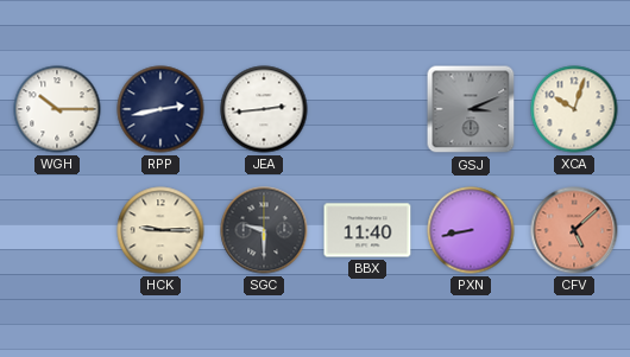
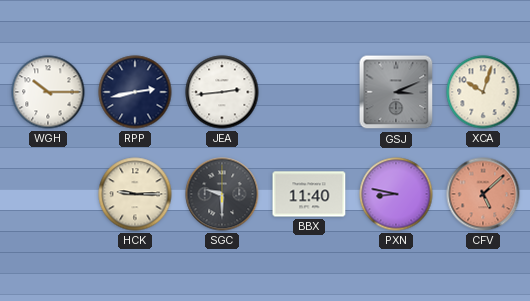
PXN: 8:43 -> 8:47 (396, 194)
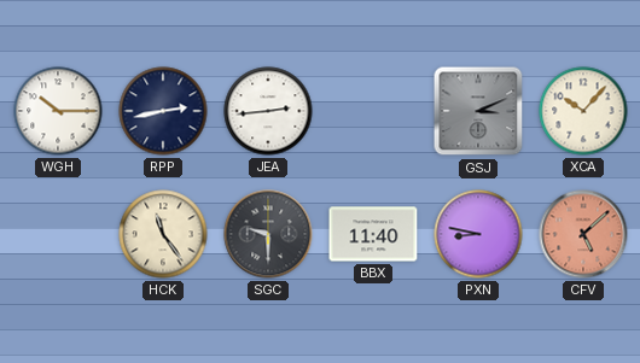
XCA: 10:03 -> 10:07 (583, 111)
HCK: 9:15 -> 11:24 (163, 234)
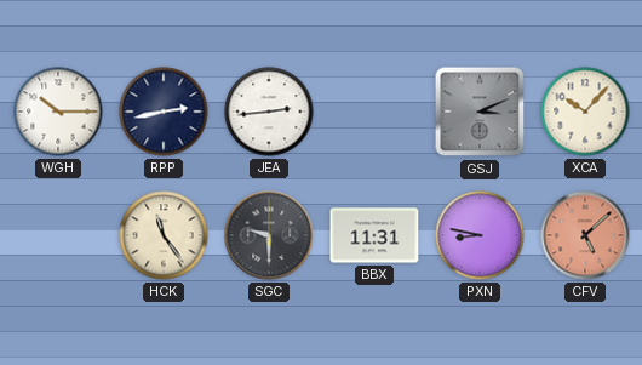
BBX: 11:40 -> 11:31 (374, 235)
